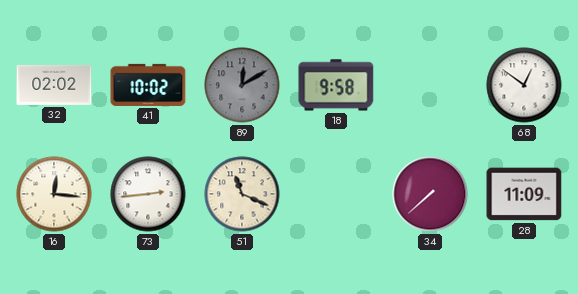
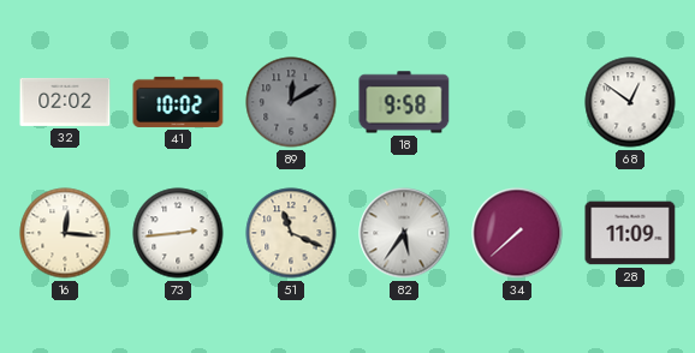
82: none -> 5:36 (404, 233)
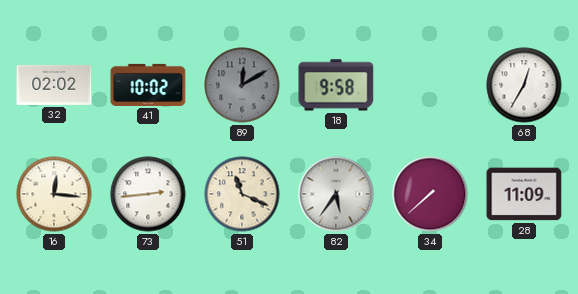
68: 12:51 -> 12:35 (524, 85)
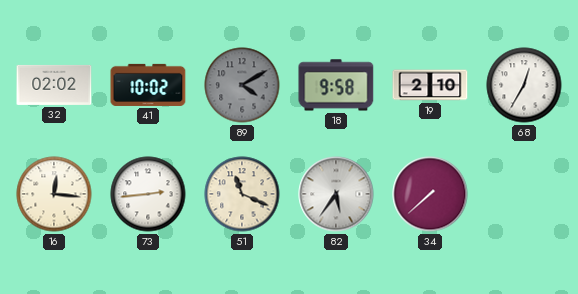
89: 12:10 -> 4:10 (242, 85)
19: none -> 2:10 (430, 85)
28: 11:09 -> none (524, 194)
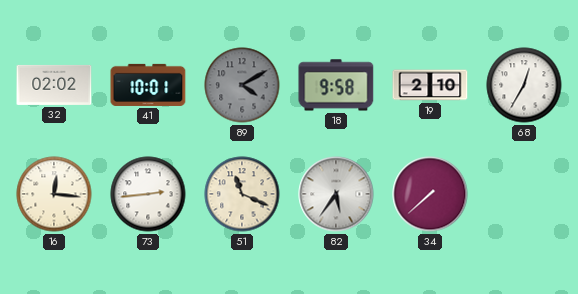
41: 10:02 -> 10:01 (148, 85)
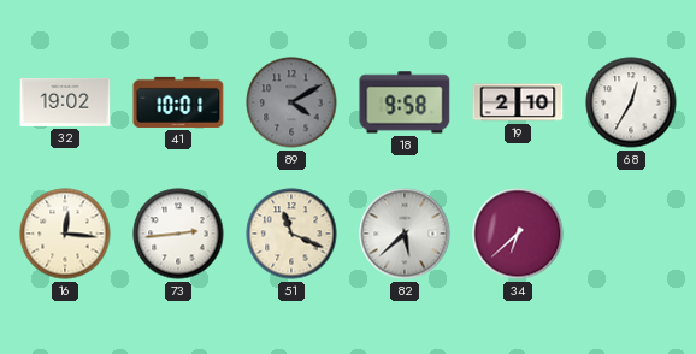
32: 02:02 -> 19:02 (65, 102)
82: 5:36 -> 5:38 (405, 234)
34: 7:38 -> 6:38 (518, 234)
